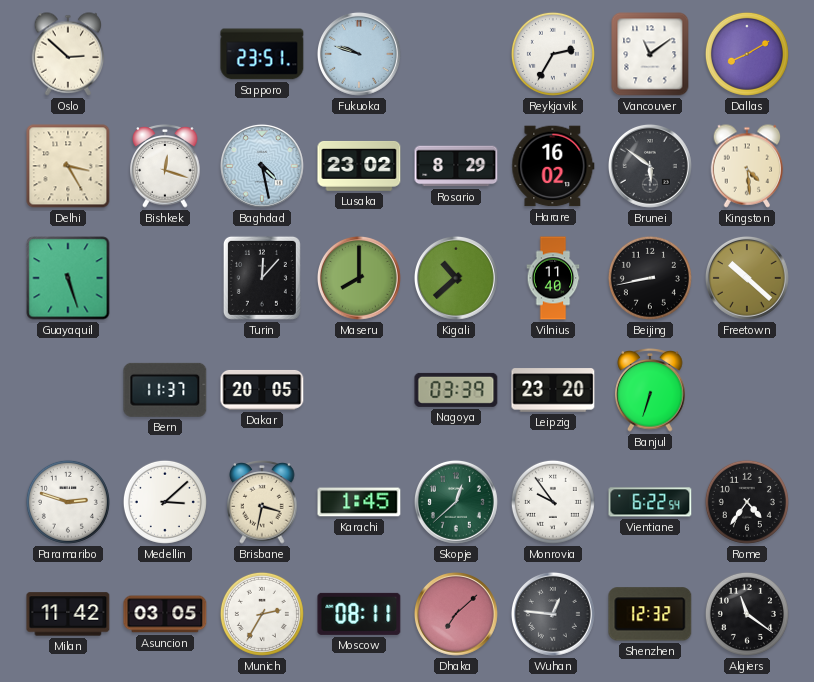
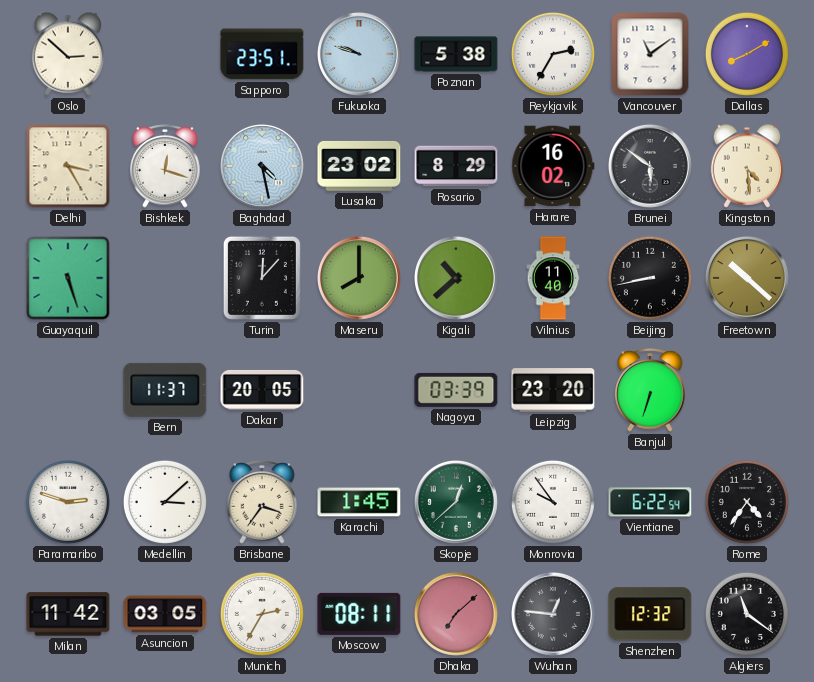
Poznan: none -> 5:38 (456, 54)
Brisbane: 3:32 -> 3:36 (262, 502)
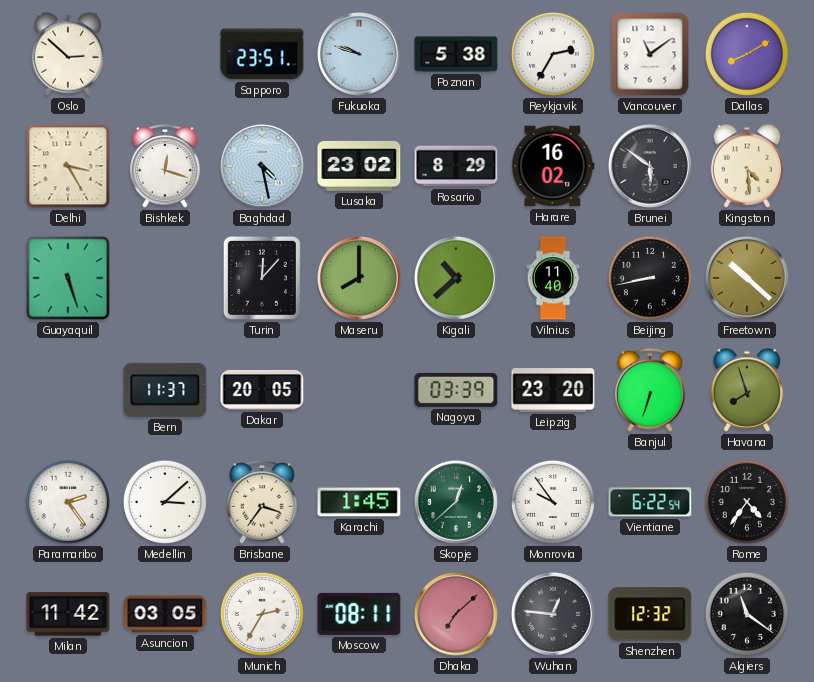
Havana: none -> 7:57 (747, 390)
Paramaribo: 2:48 -> 2:24 (68, 502)
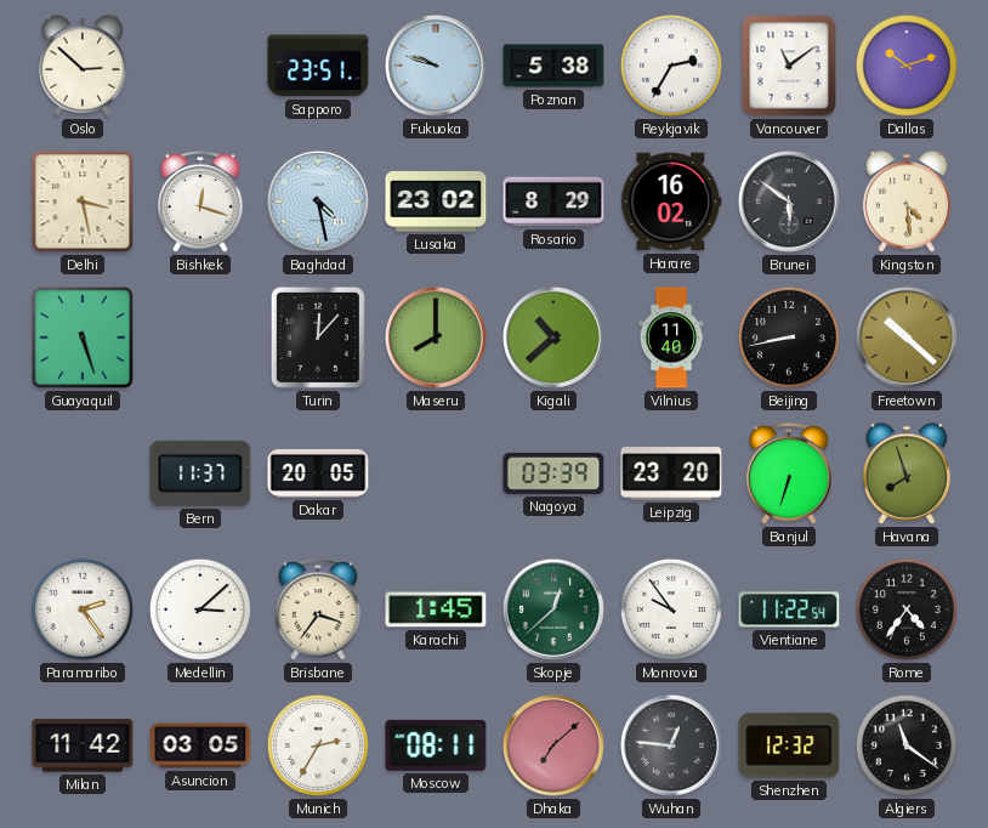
Dallas: 8:10 -> 10:12 (907, 66)
Delhi: 3:25 -> 3:28 (83, 202)
Vientiane: 6:22 -> 11:22 (789, 609)
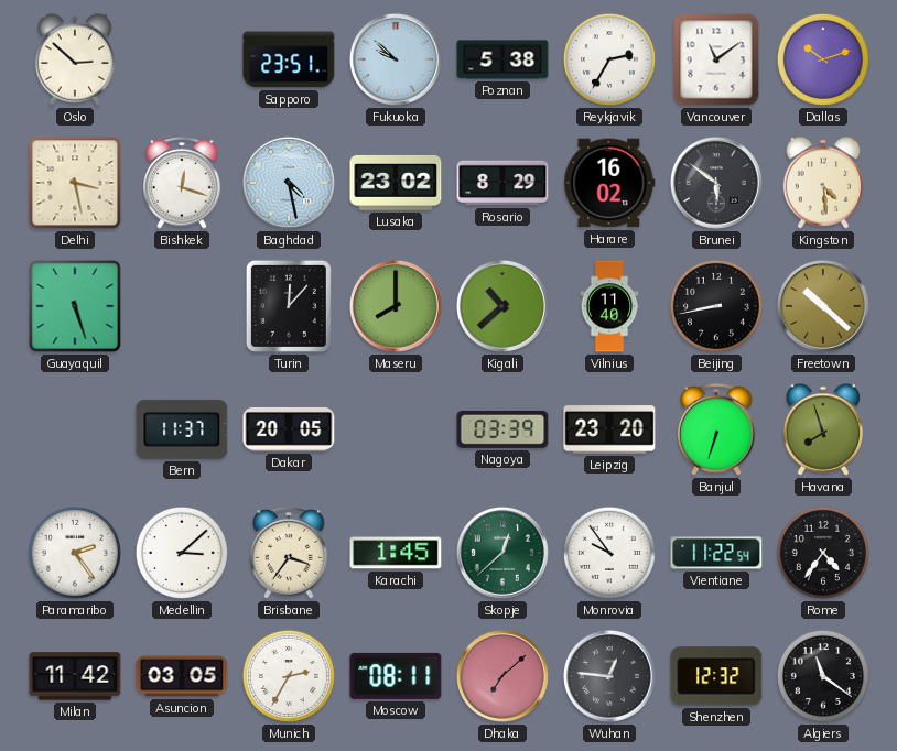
Fukuoka: 9:48 -> 9:52 (396, 59)
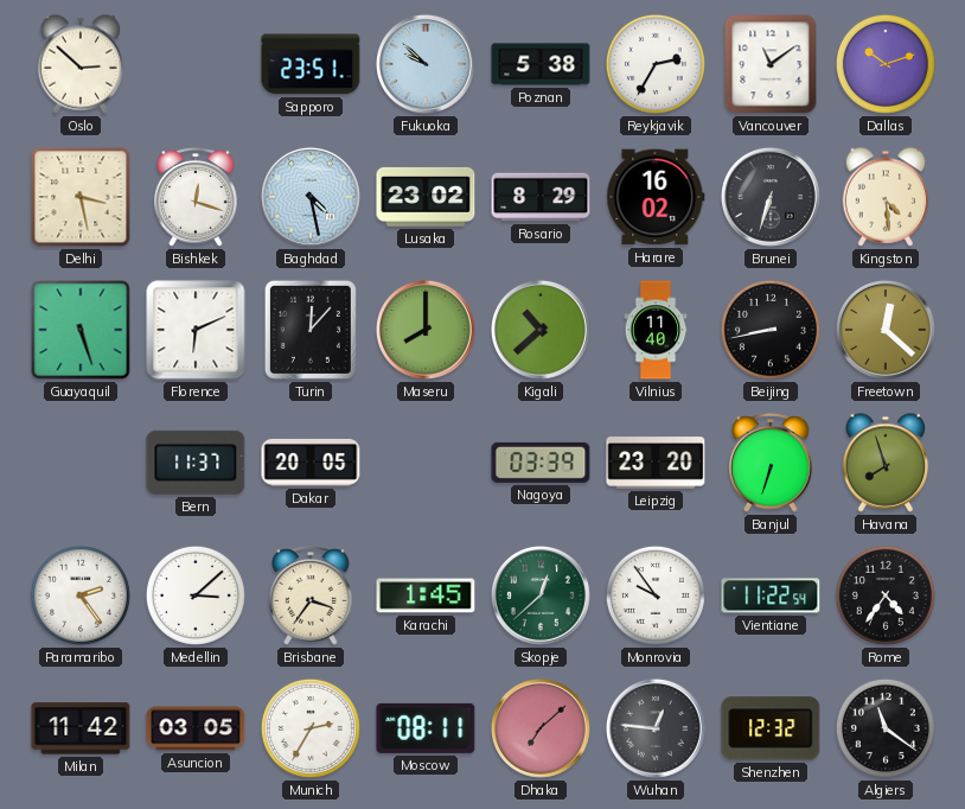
Brunei: 5:51 -> 6:33 (771, 197)
Florence: none -> 6:11 (196, 330)
Freetown: 10:22 -> 12:22 (886, 330)
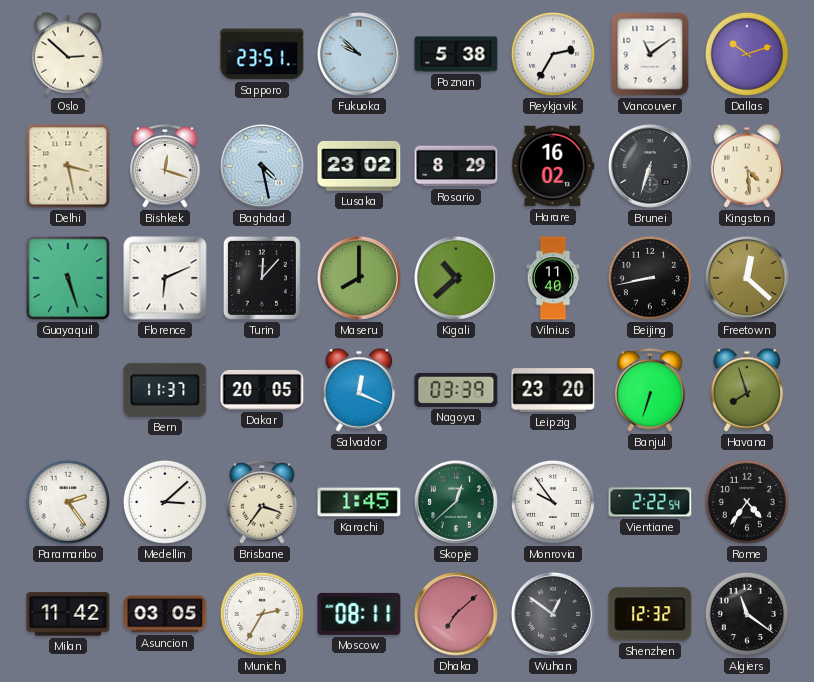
Salvador: none -> 12:19 (359, 390)
Vientiane: 11:22 -> 2:22 (650, 502)
Wuhan: 12:46 -> 12:51 (553, 614)
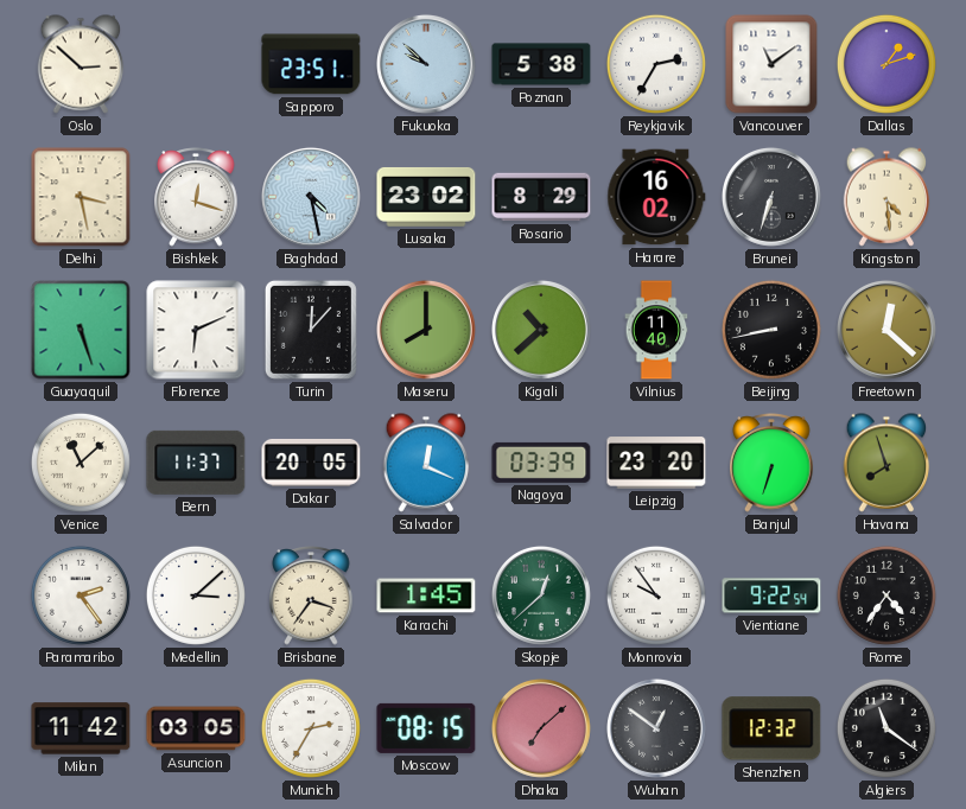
Dallas: 10:12 -> 1:12 (886, 64)
Venice: none -> 11:08 (81, 463)
Vientiane: 2:22 -> 9:22 (771, 595)
Moscow: 08:11 -> 08:15 (426, 728)
